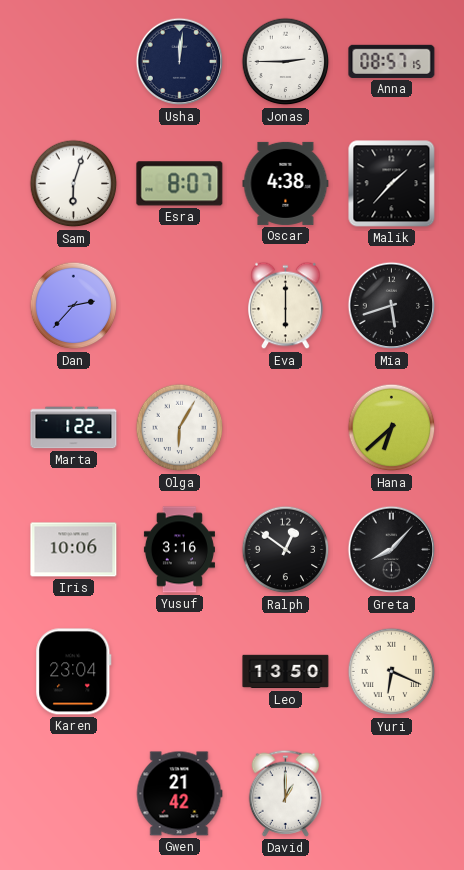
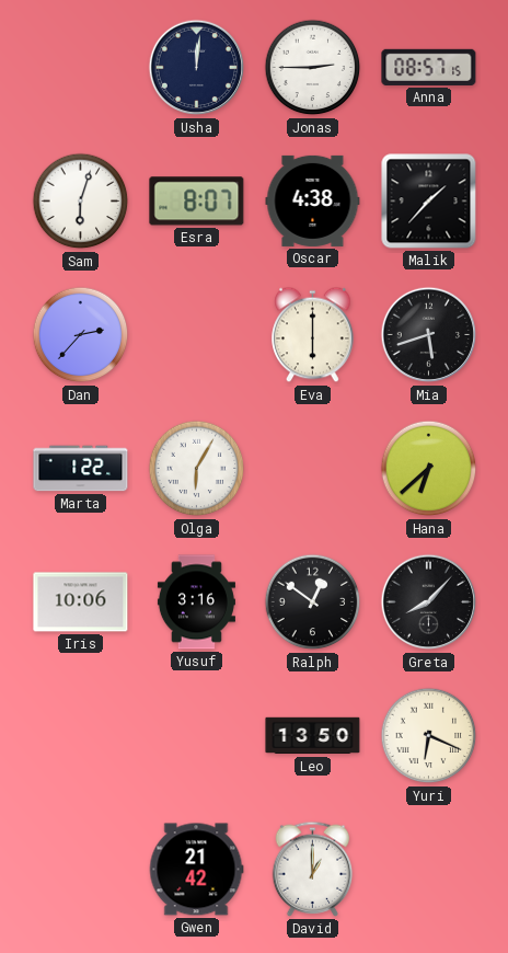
Karen: 23:04 -> none (74, 672)
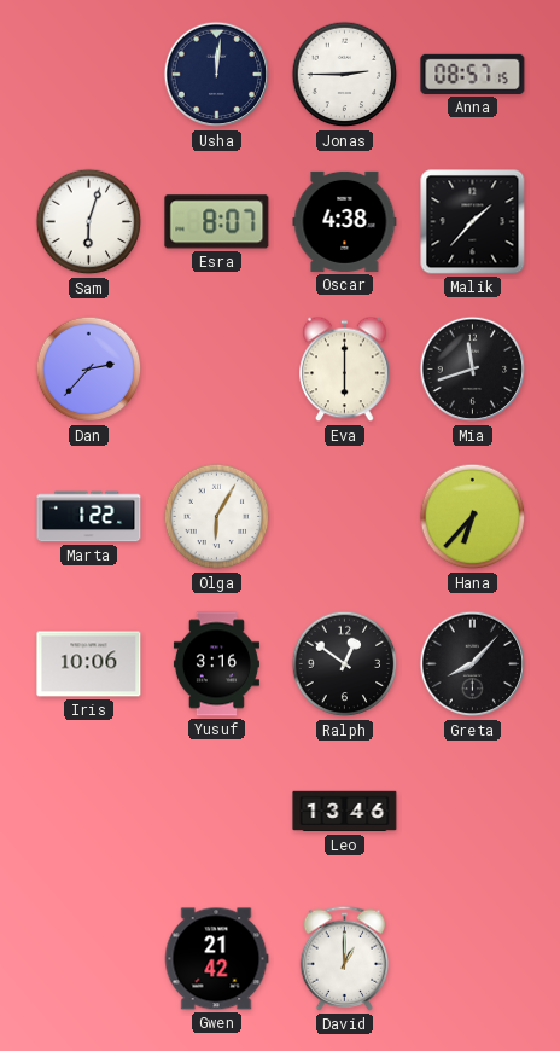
Mia: 5:42 -> 11:42 (473, 370)
Hana: 6:38 -> 6:37 (473, 517)
Leo: 13:50 -> 13:46 (345, 812)
Yuri: 6:19 -> none (429, 736)
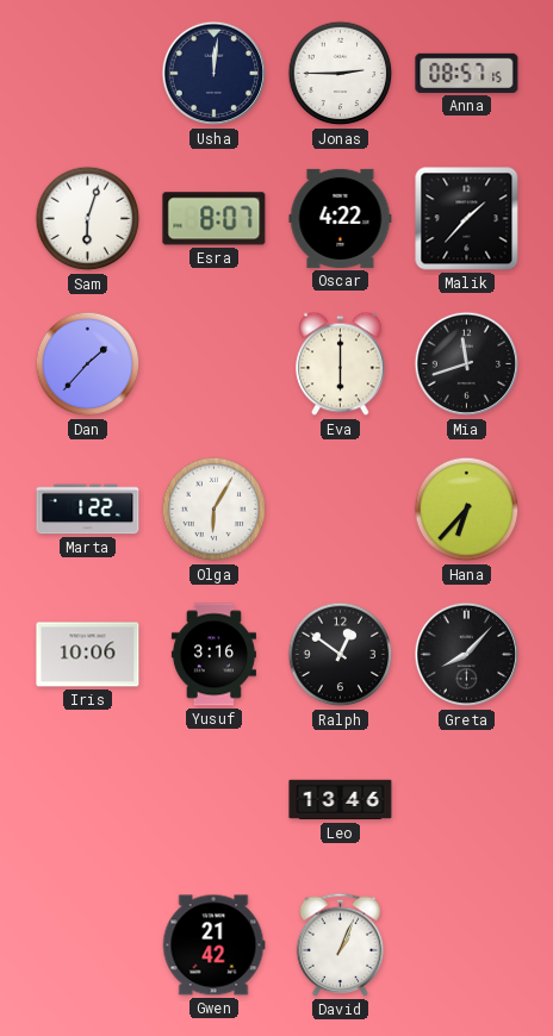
Oscar: 4:38 -> 4:22 (341, 218)
Dan: 2:37 -> 1:37 (88, 364)
David: 1:00 -> 1:04 (341, 944)
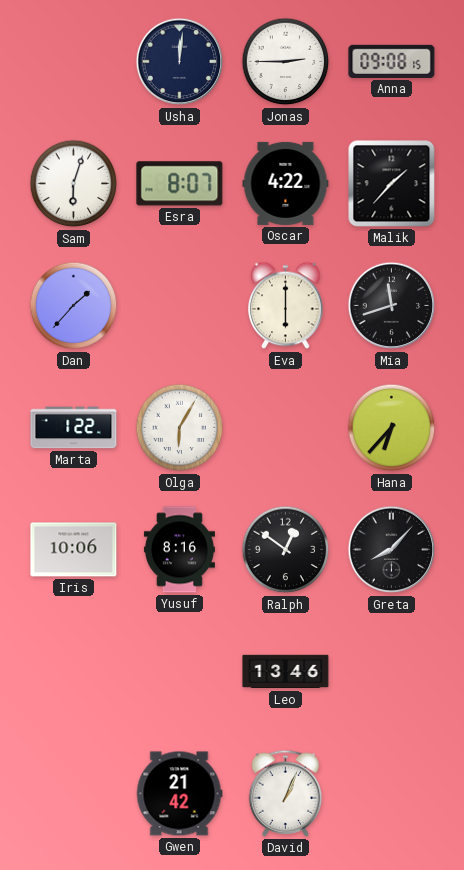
Anna: 08:57 -> 09:08 (392, 61)
Yusuf: 3:16 -> 8:16 (179, 550)
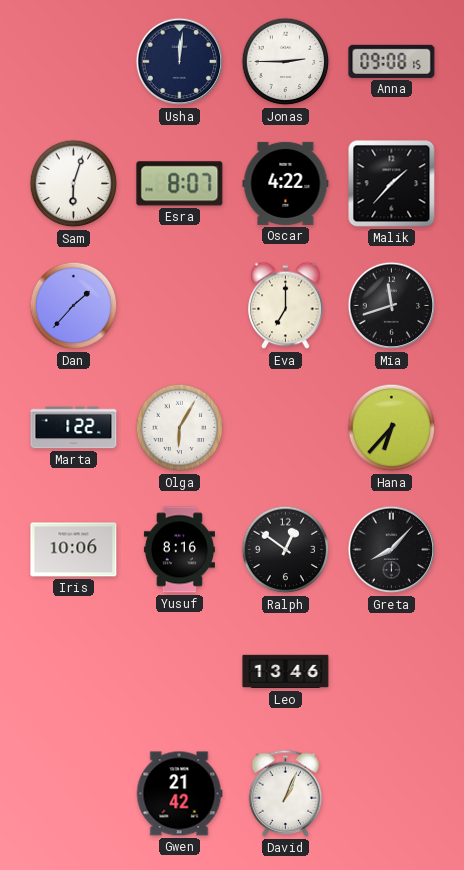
Eva: 6:00 -> 7:00 (286, 306)
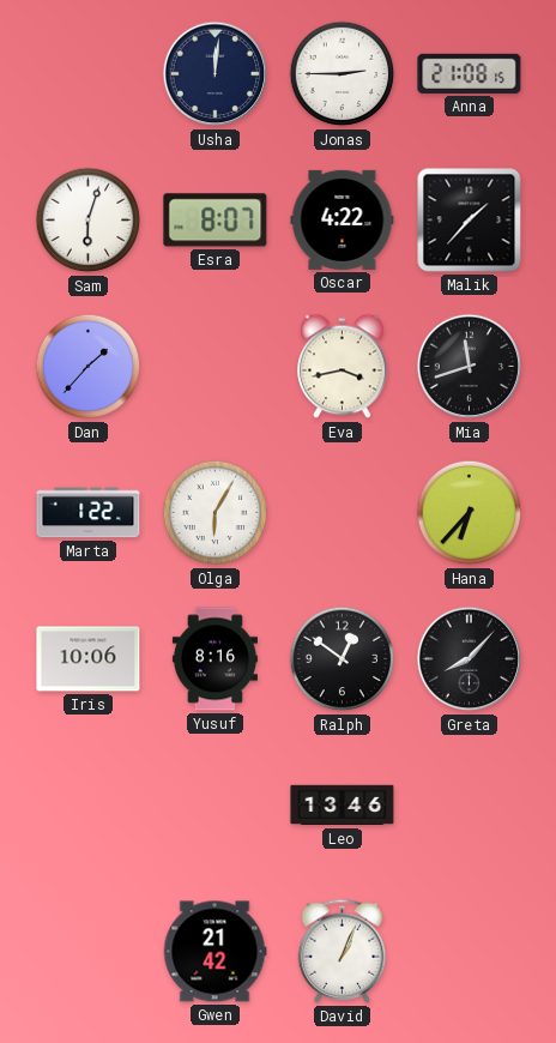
Anna: 09:08 -> 21:08 (470, 73)
Eva: 7:00 -> 3:43 (343, 367)
